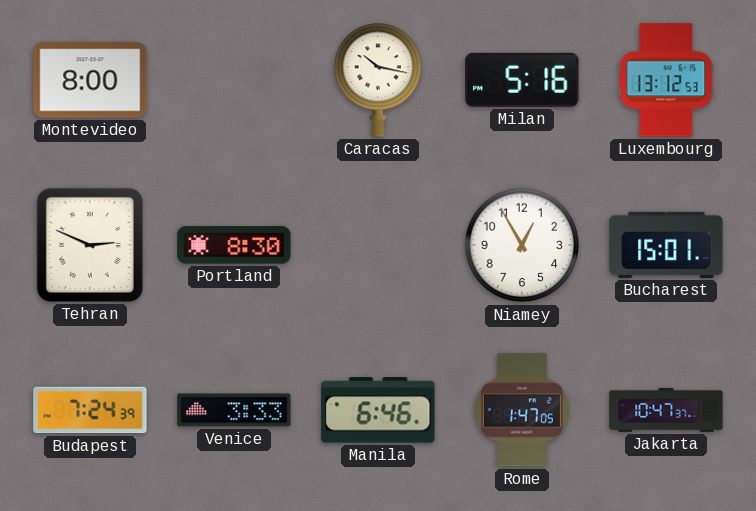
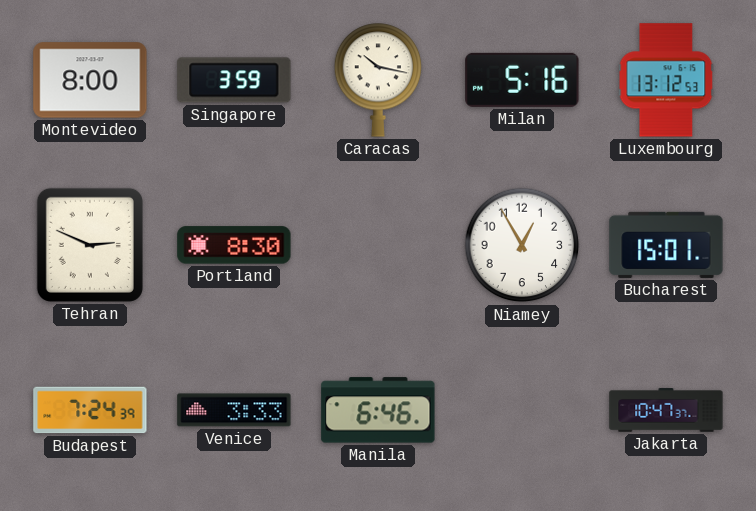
Singapore: none -> 3:59 (234, 80)
Rome: 1:47 -> none (522, 410)
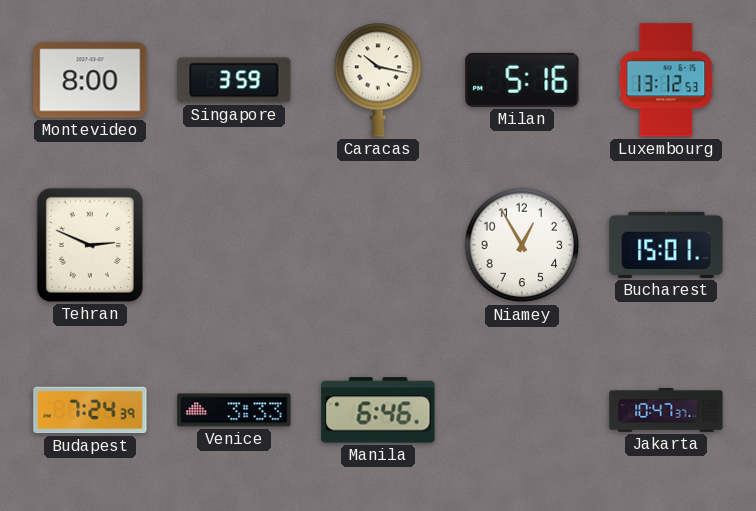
Portland: 8:30 -> none (234, 245)
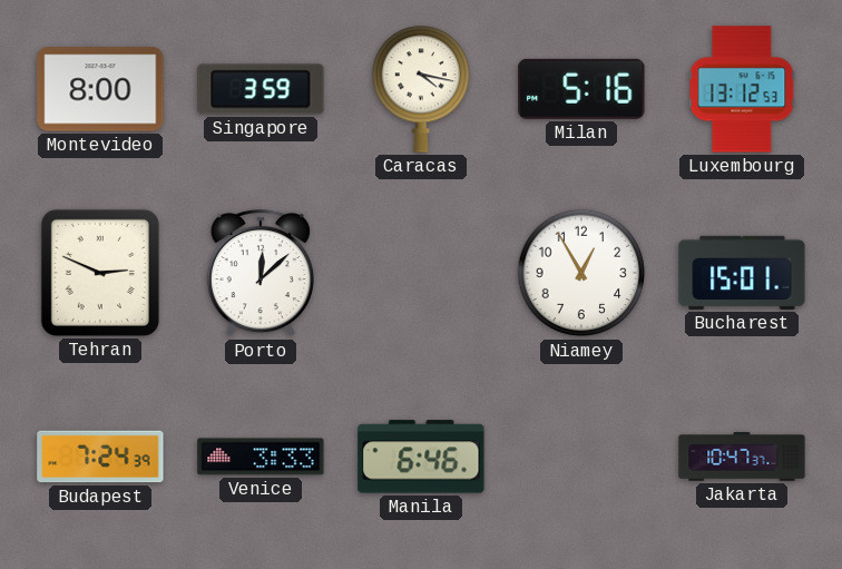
Caracas: 10:17 -> 4:17 (421, 89)
Porto: none -> 12:08 (261, 273)
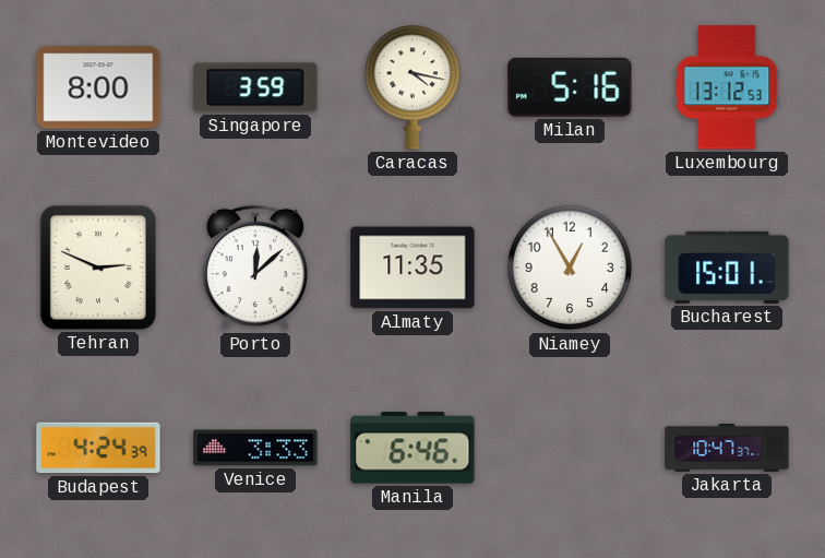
Almaty: none -> 11:35 (412, 268)
Budapest: 7:24 -> 4:24 (98, 448)
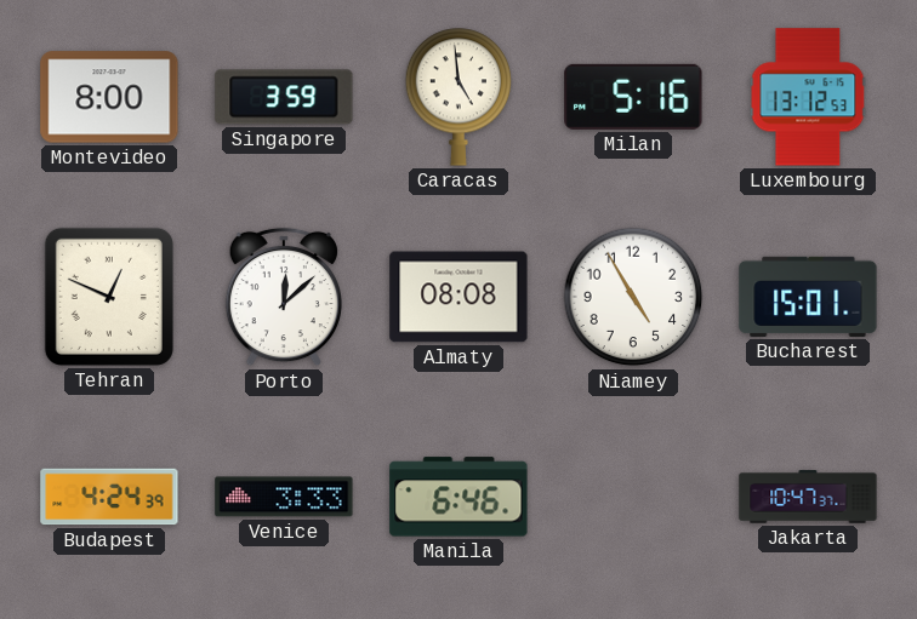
Caracas: 4:17 -> 4:59 (458, 97)
Tehran: 2:49 -> 12:49 (109, 297)
Almaty: 11:35 -> 08:08 (458, 297)
Niamey: 12:55 -> 4:55 (633, 297)
